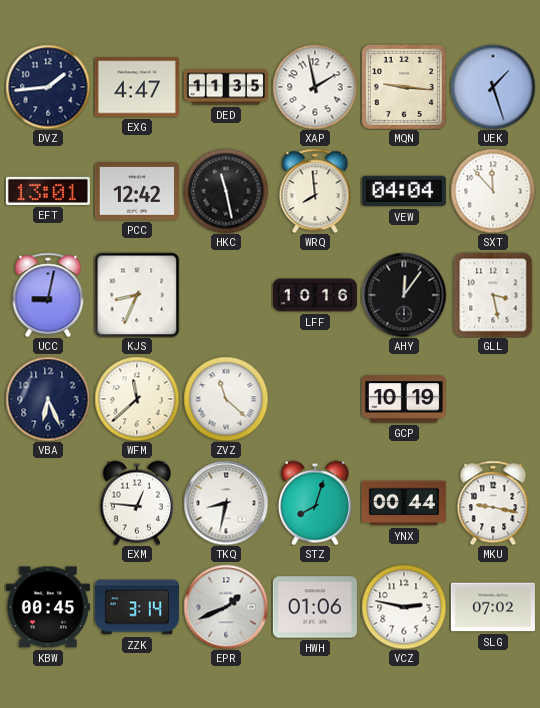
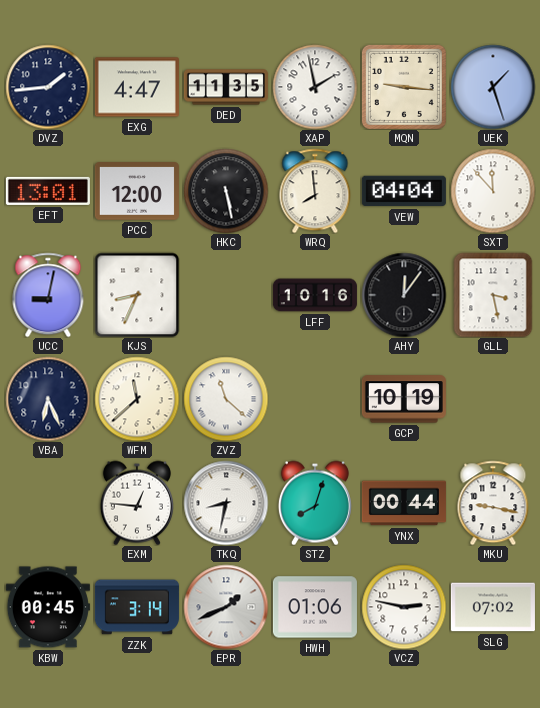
PCC: 12:42 -> 12:00 (137, 191)
HKC: 11:28 -> 5:28 (226, 191)
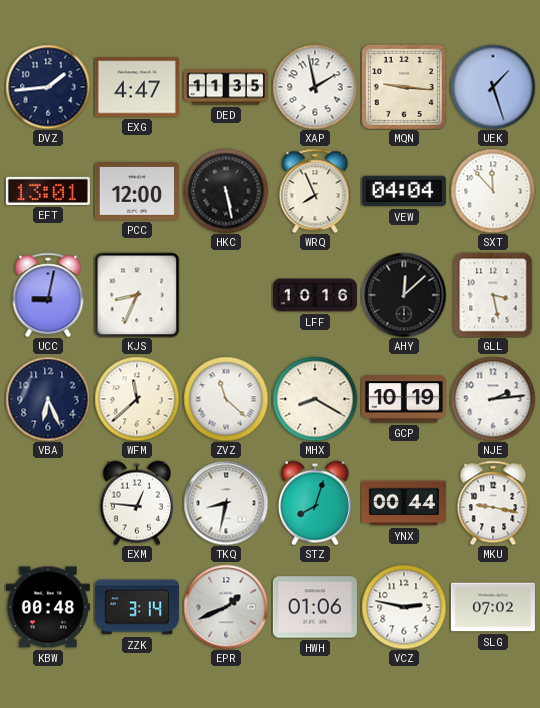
WRQ: 7:59 -> 7:56 (315, 191)
AHY: 12:06 -> 12:08 (404, 295)
MHX: none -> 8:20 (315, 399)
NJE: none -> 2:14 (493, 399)
KBW: 00:45 -> 00:48 (48, 607)
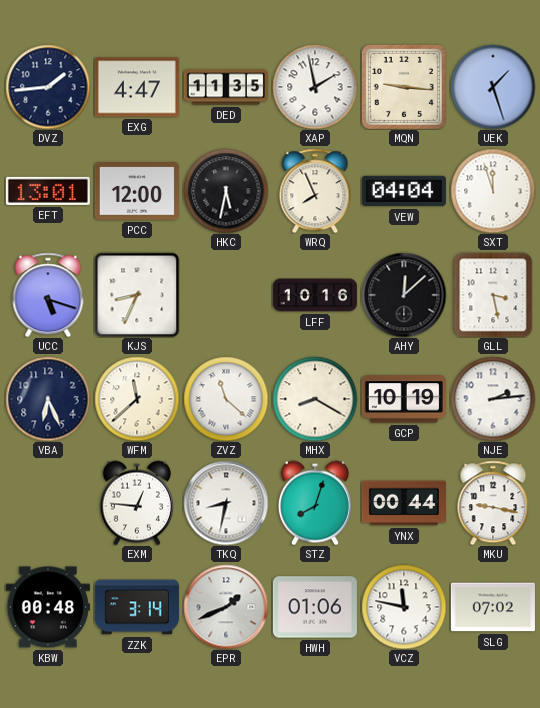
HKC: 5:28 -> 5:32 (226, 191)
SXT: 11:53 -> 11:57 (493, 191)
UCC: 9:02 -> 5:18 (48, 295)
VCZ: 2:47 -> 11:47 (404, 607)
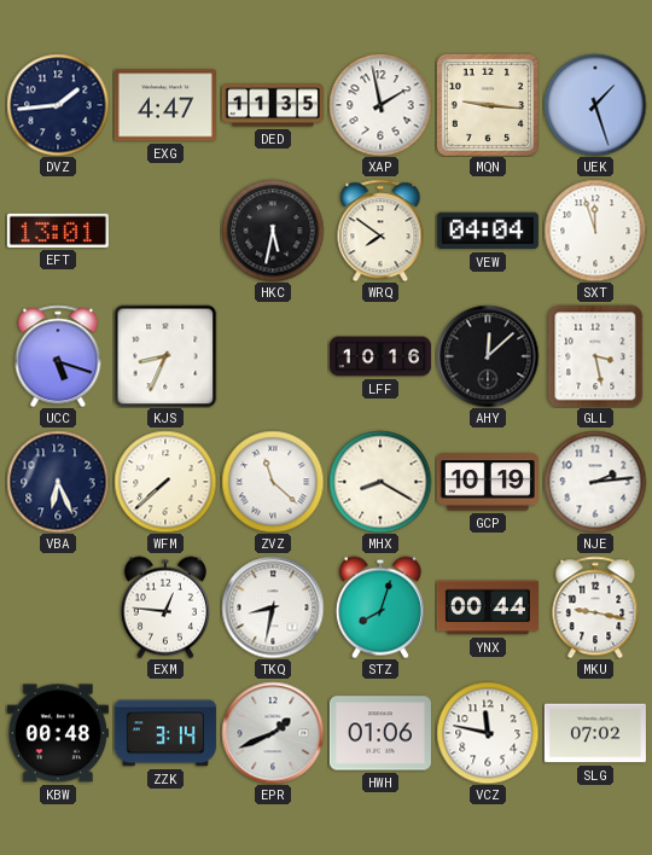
PCC: 12:00 -> none (137, 191)
WRQ: 7:56 -> 7:51 (380, 231)
WFM: 11:38 -> 7:38 (165, 482)
